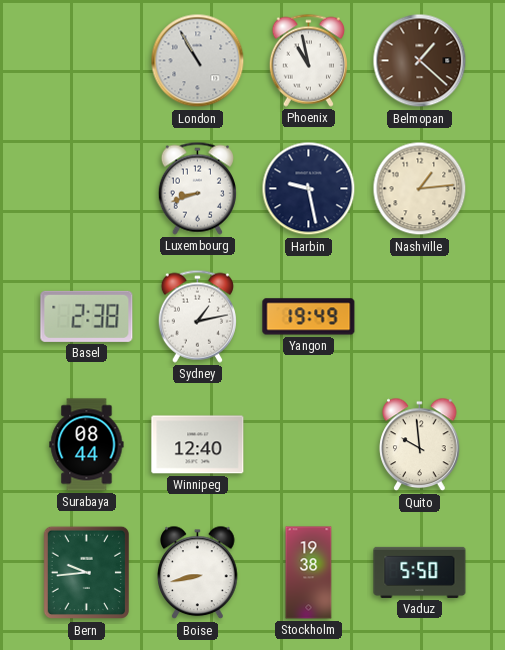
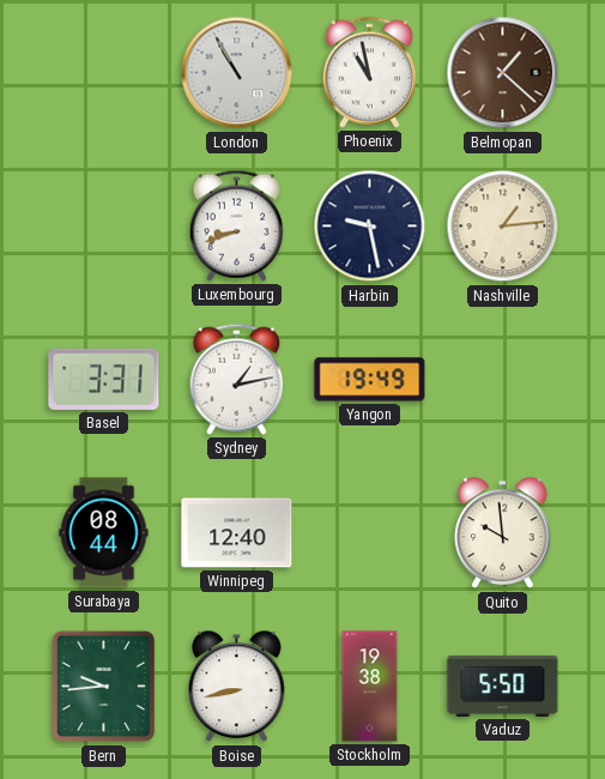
Basel: 2:38 -> 3:31 (104, 379)
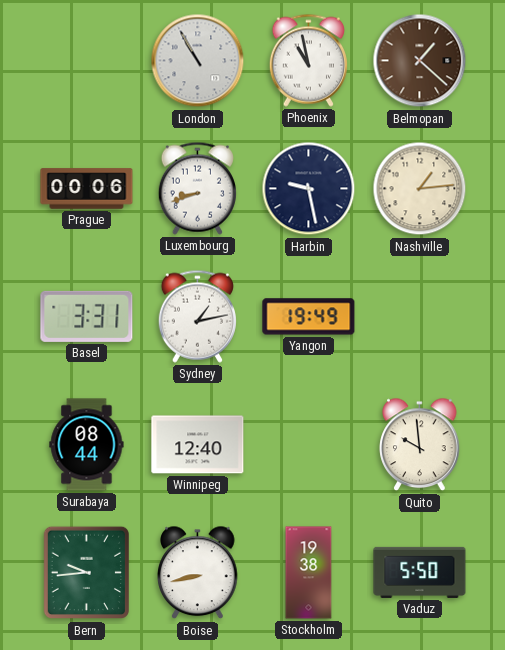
Prague: none -> 00:06 (87, 189)
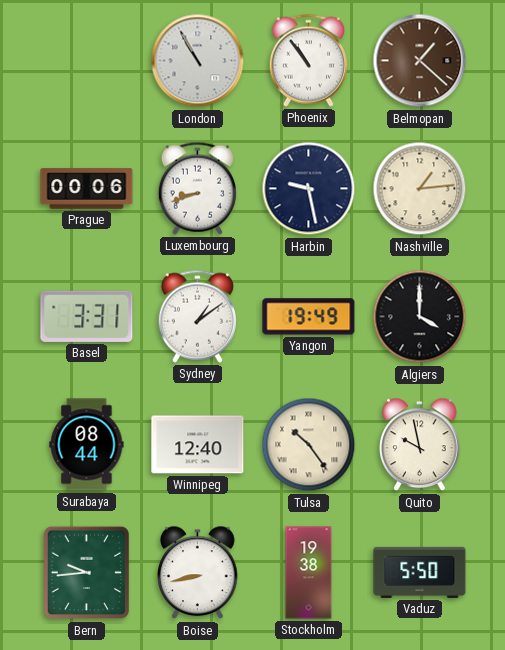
Phoenix: 10:58 -> 10:54 (308, 60)
Sydney: 1:13 -> 1:09 (197, 316)
Algiers: none -> 4:00 (420, 317)
Tulsa: none -> 10:24 (309, 445)
Quito: 9:59 -> 9:58 (420, 445)
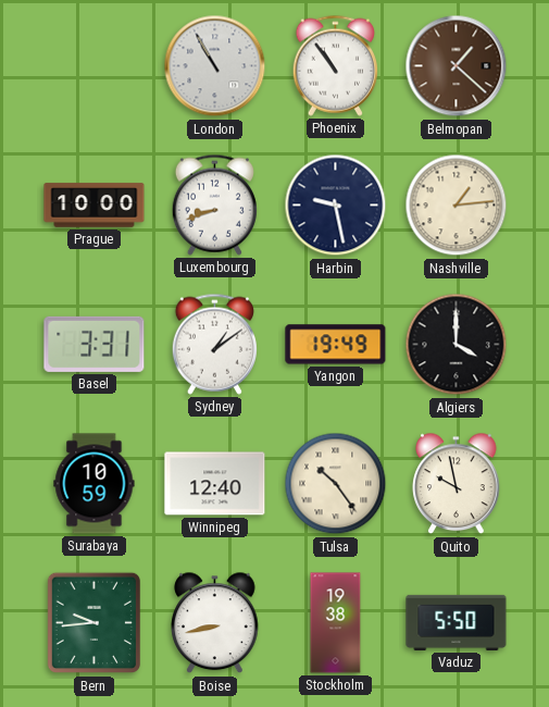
Prague: 00:06 -> 10:00 (95, 206)
Surabaya: 08:44 -> 10:59 (95, 484)
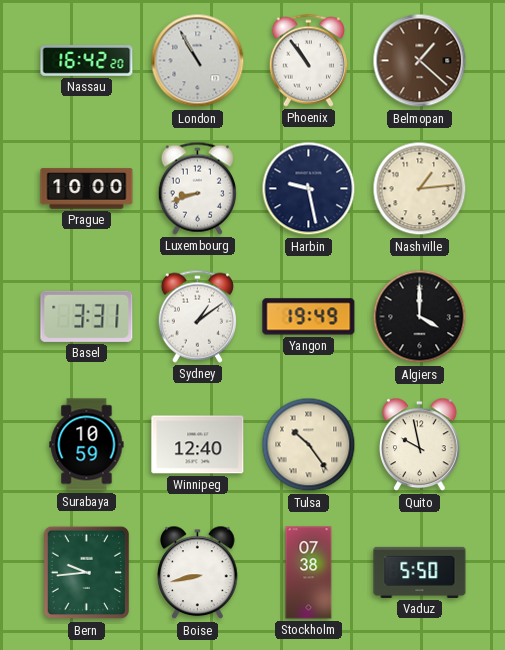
Nassau: none -> 16:42 (87, 61)
Stockholm: 19:38 -> 07:38 (309, 573)
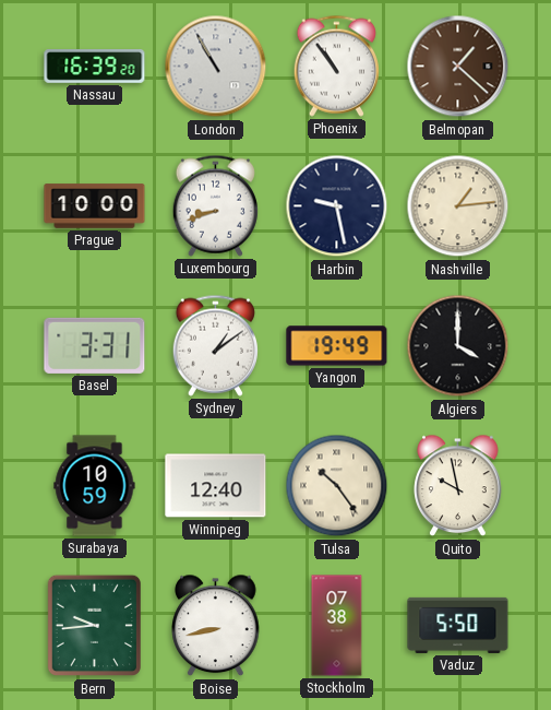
Nassau: 16:42 -> 16:39 (95, 67)
